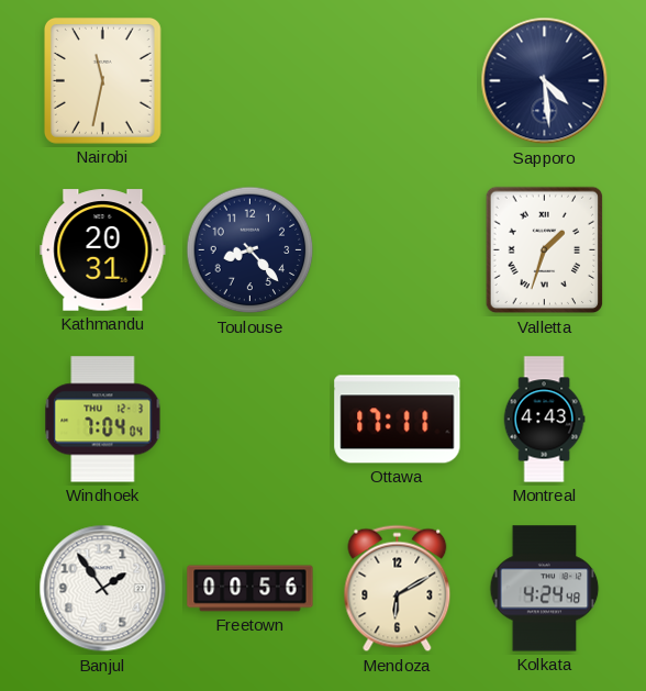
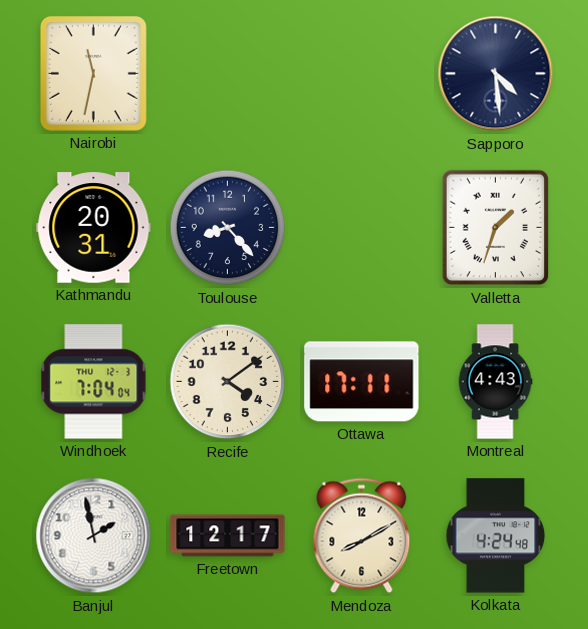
Recife: none -> 4:09 (228, 382)
Banjul: 1:54 -> 1:58 (94, 536)
Freetown: 00:56 -> 12:17 (228, 536)
Mendoza: 6:10 -> 8:10 (362, 536)
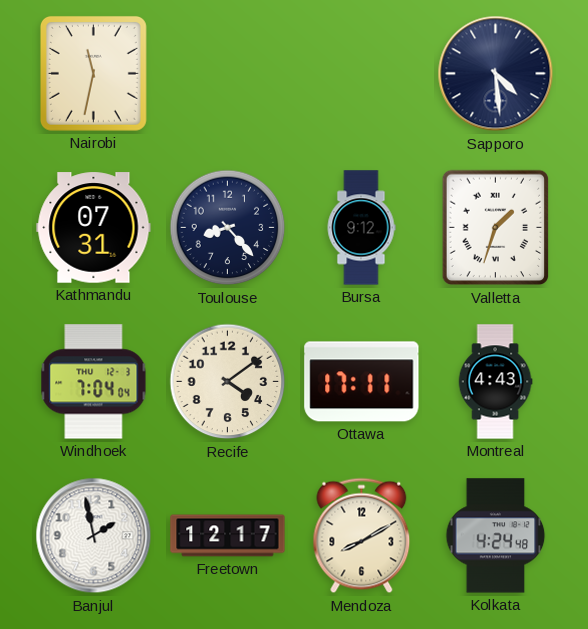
Kathmandu: 20:31 -> 07:31 (94, 228)
Bursa: none -> 9:12 (361, 228)
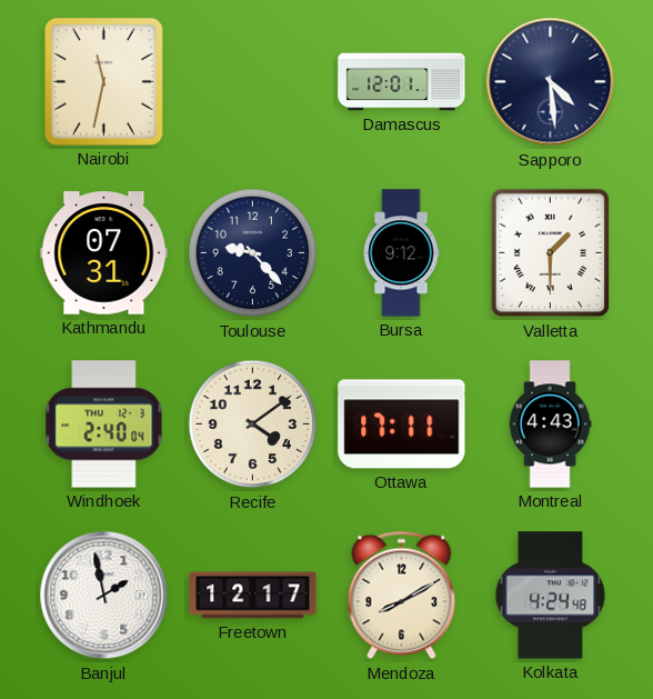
Damascus: none -> 12:01 (402, 82)
Toulouse: 8:23 -> 9:23 (253, 253)
Valletta: 1:33 -> 1:30 (551, 253)
Windhoek: 7:04 -> 2:40 (104, 425)
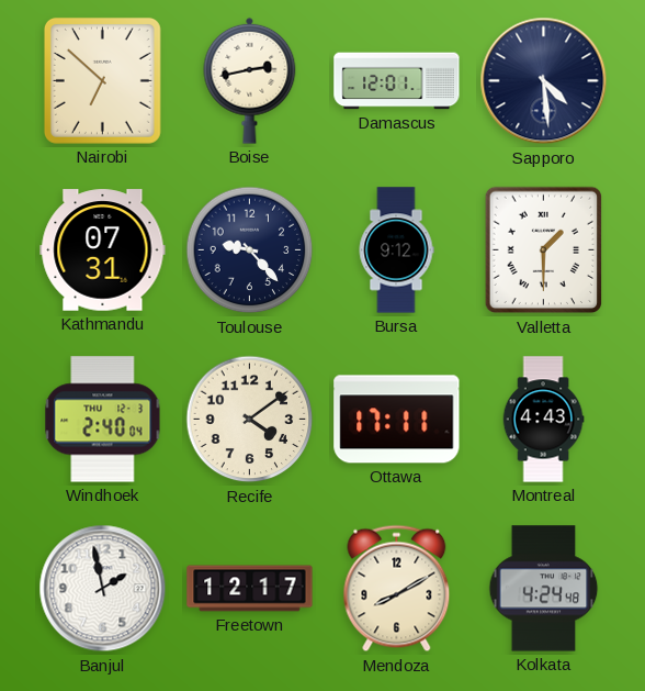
Nairobi: 11:32 -> 6:52 (102, 80)
Boise: none -> 2:43 (250, 80)
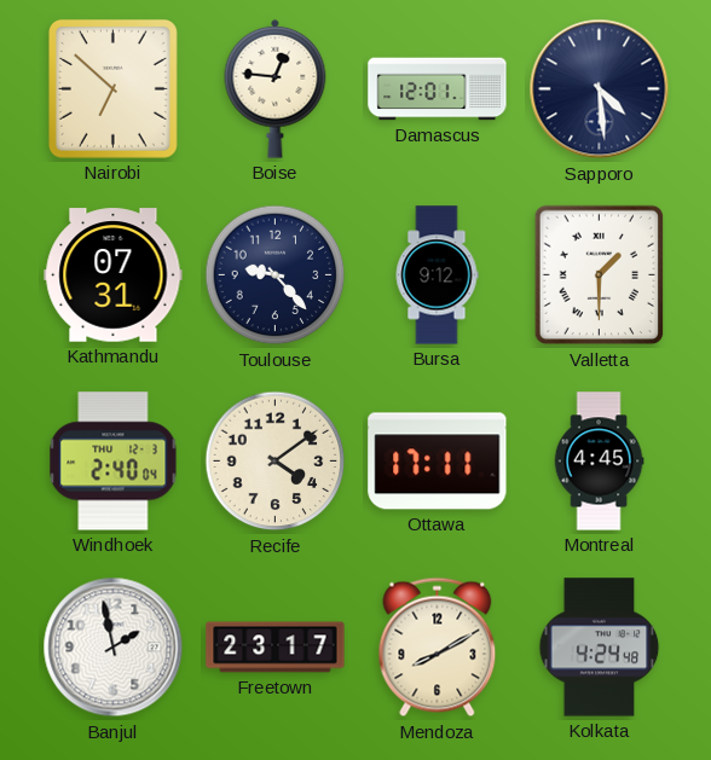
Boise: 2:43 -> 12:46 (276, 88)
Montreal: 4:43 -> 4:45 (599, 462)
Freetown: 12:17 -> 23:17 (276, 648)
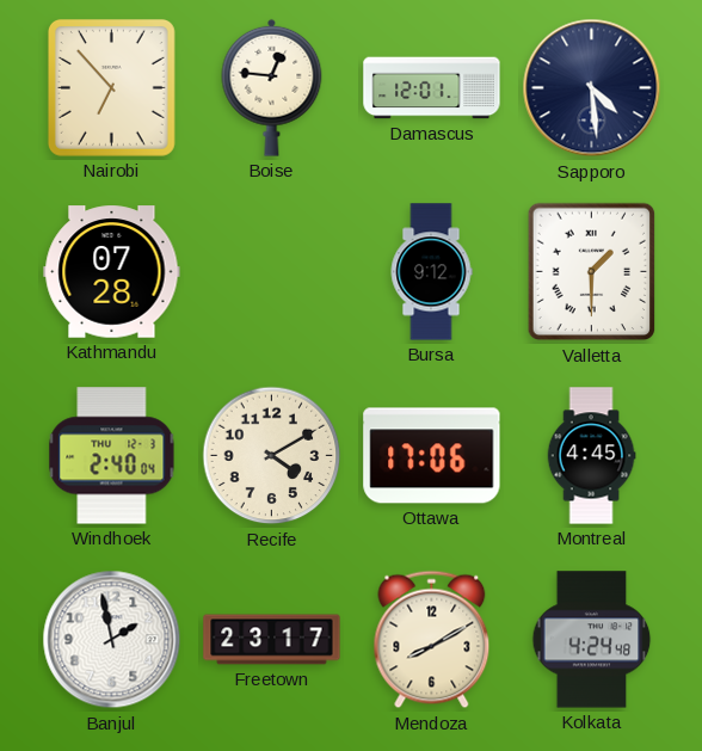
Nairobi: 6:52 -> 6:53 (111, 87)
Kathmandu: 07:31 -> 07:28 (112, 272)
Toulouse: 9:23 -> none (276, 275)
Recife: 4:09 -> 4:10 (272, 456)
Ottawa: 17:11 -> 17:06 (432, 456)
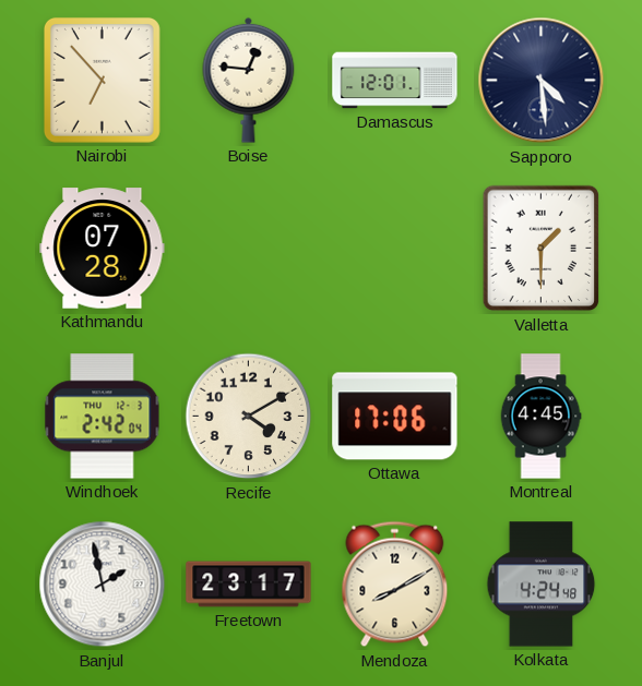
Bursa: 9:12 -> none (431, 272)
Windhoek: 2:40 -> 2:42 (103, 417)
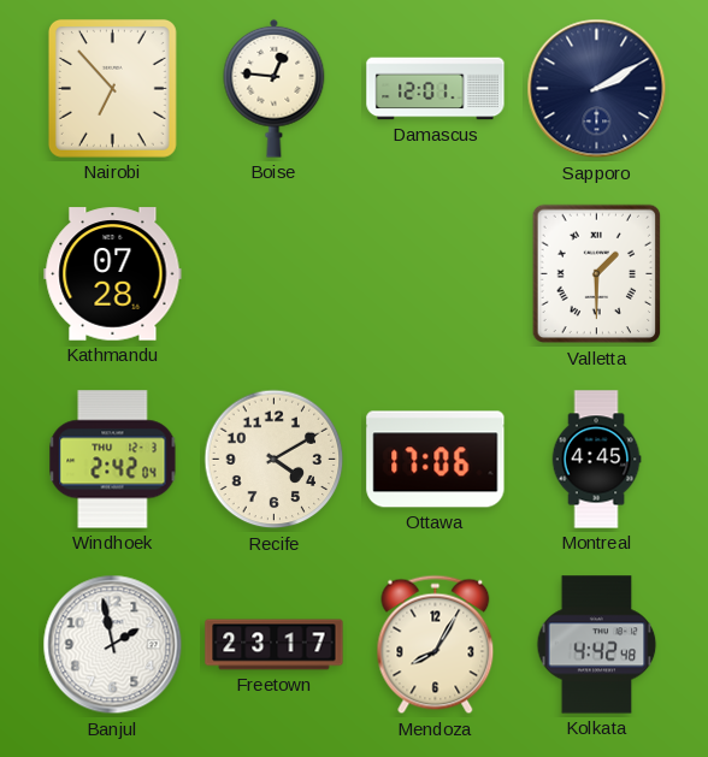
Sapporo: 4:29 -> 2:10 (597, 89)
Mendoza: 8:10 -> 8:05 (436, 645)
Kolkata: 4:24 -> 4:42 (597, 645)
